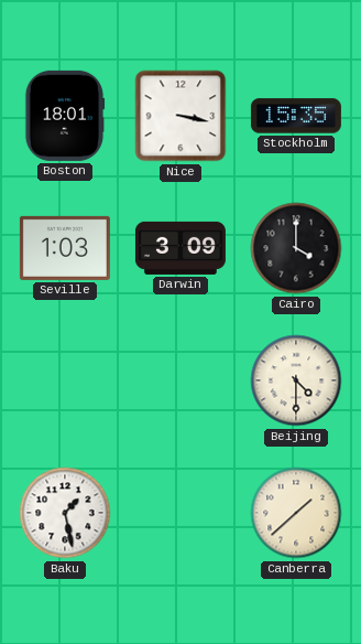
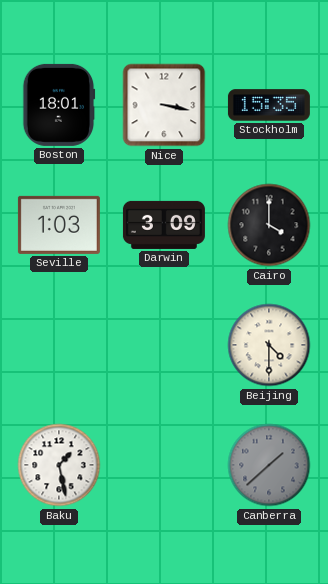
Canberra dial: cream -> grey (269, 465)
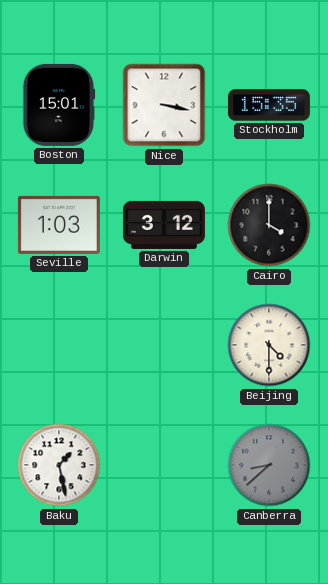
Boston: 18:01 -> 15:01 (59, 105)
Darwin: 3:09 -> 3:12 (164, 225)
Canberra: 1:38 -> 8:38 (269, 465)
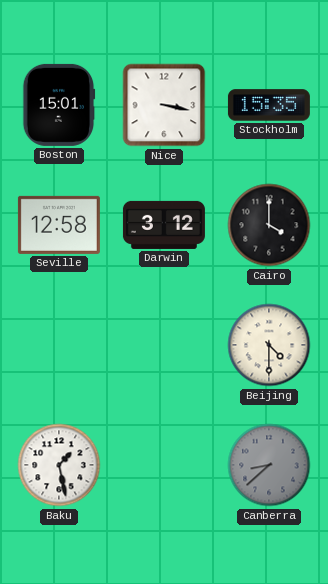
Seville: 1:03 -> 12:58 (59, 225)
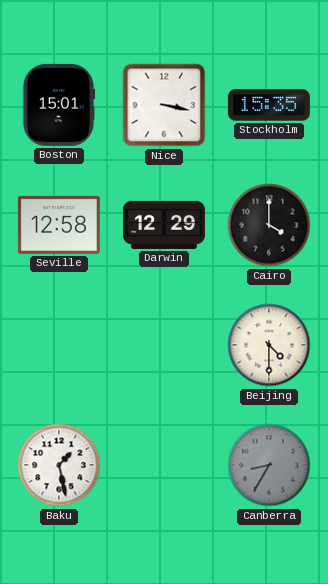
Darwin: 3:12 -> 12:29 (164, 225)
Canberra: 8:38 -> 8:35 (269, 465)
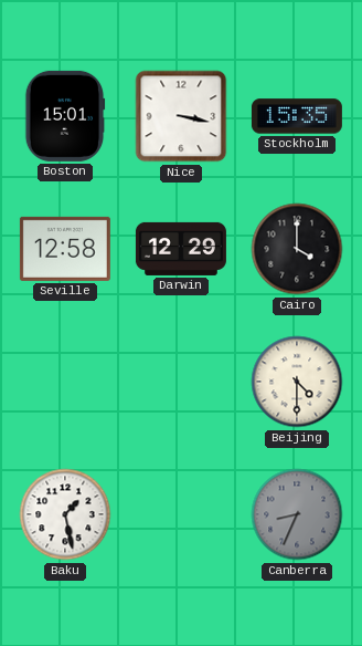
Canberra: 8:35 -> 8:34 (297, 514)
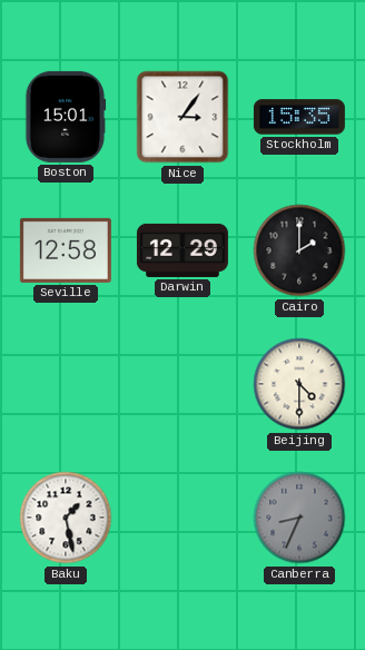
Nice: 3:17 -> 3:06 (182, 117)
Cairo: 4:00 -> 2:00 (299, 250)
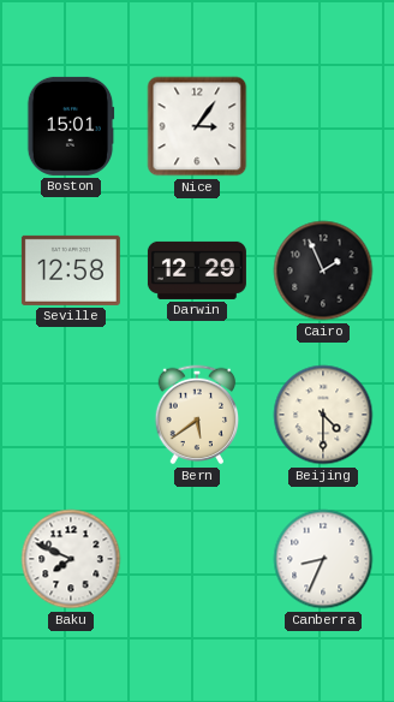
Stockholm: 15:35 -> none (299, 117)
Cairo: 2:00 -> 1:56 (323, 270)
Bern: none -> 5:39 (197, 415)
Baku: 1:28 -> 7:49 (71, 559)
Canberra dial: grey -> white (323, 559)
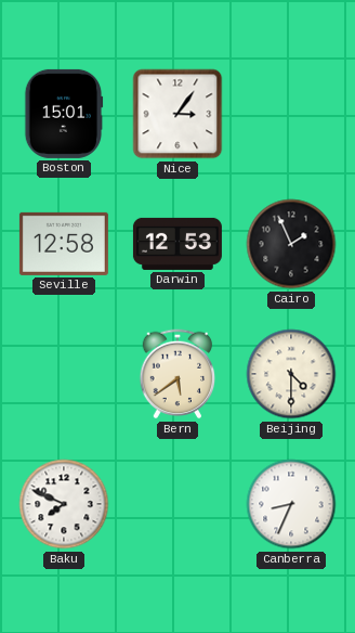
Darwin: 12:29 -> 12:53 (177, 244)
